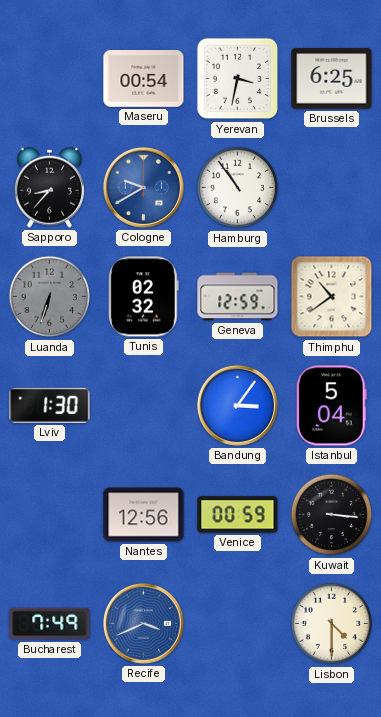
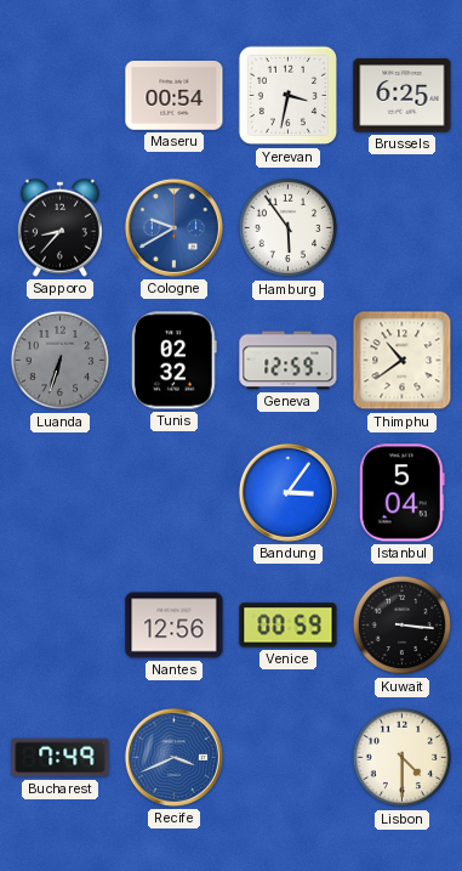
Hamburg: 10:54 -> 5:54 (289, 228)
Lviv: 1:30 -> none (50, 405)
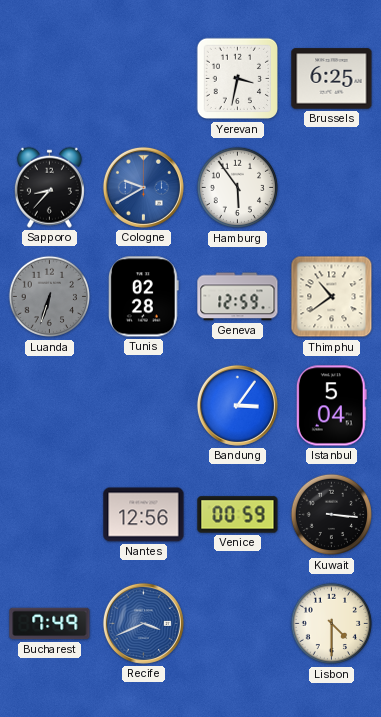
Maseru: 00:54 -> none (175, 96)
Tunis: 02:32 -> 02:28 (143, 297)
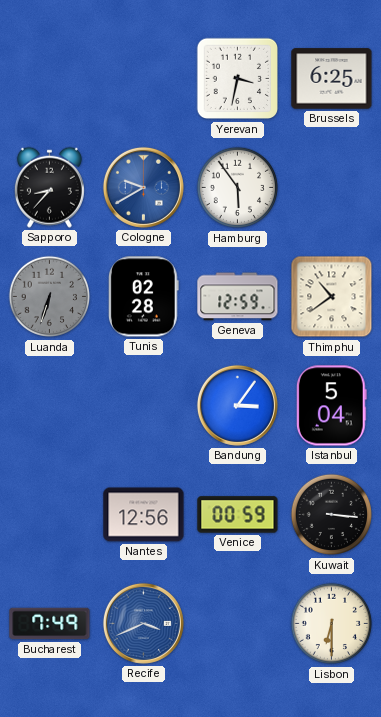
Lisbon: 4:30 -> 6:30 (332, 624)
